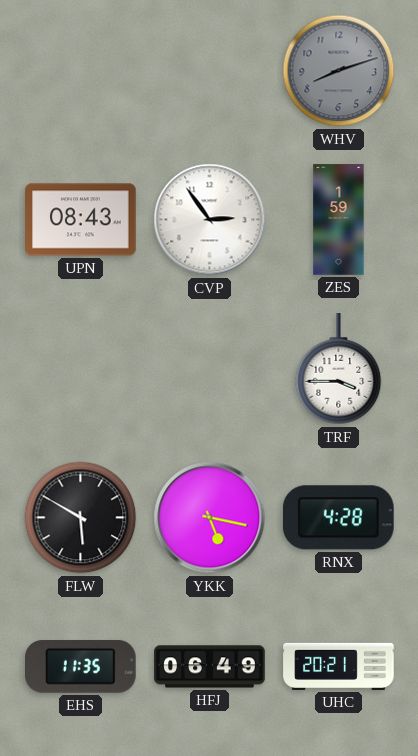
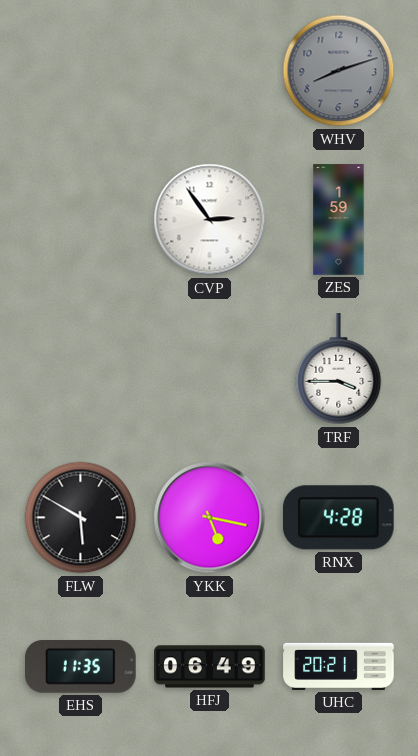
UPN: 08:43 -> none (81, 220)
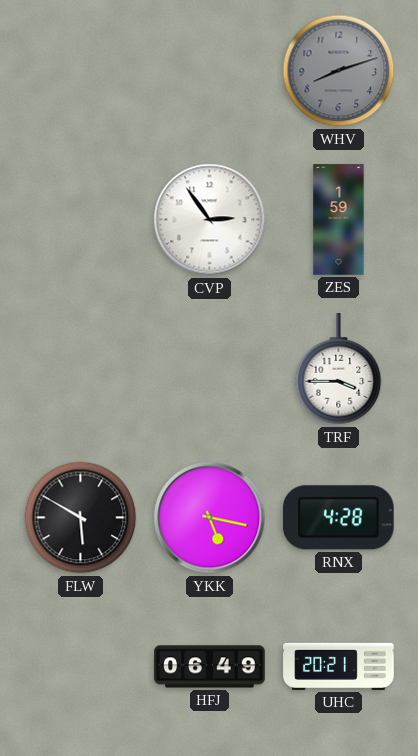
EHS: 11:35 -> none (81, 666)
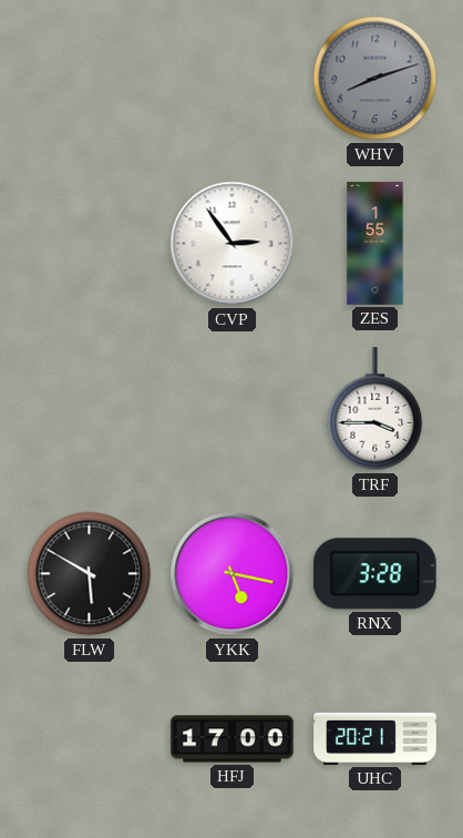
ZES: 1:59 -> 1:55 (375, 244)
RNX: 4:28 -> 3:28 (374, 574)
HFJ: 06:49 -> 17:00 (233, 739)
